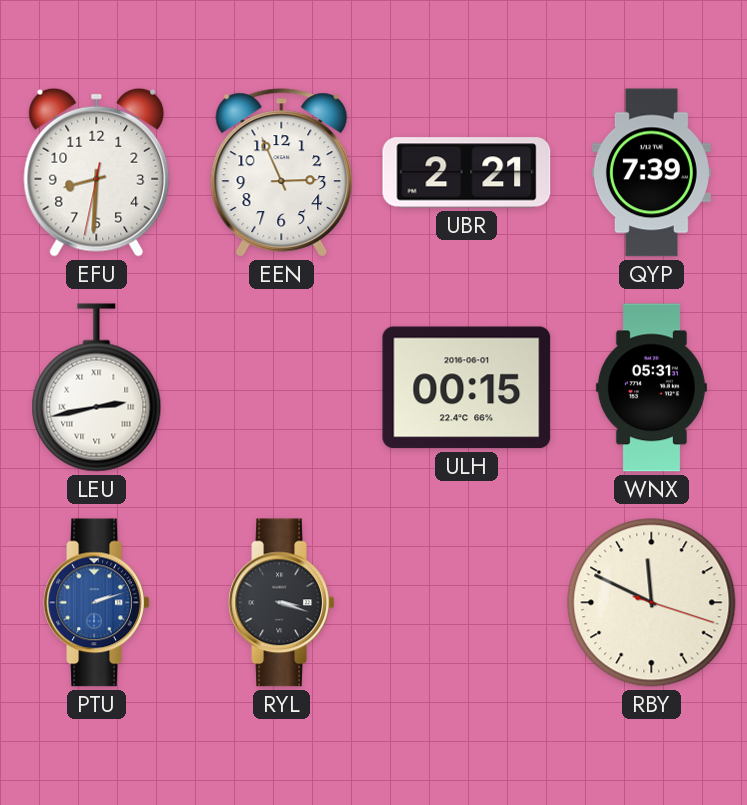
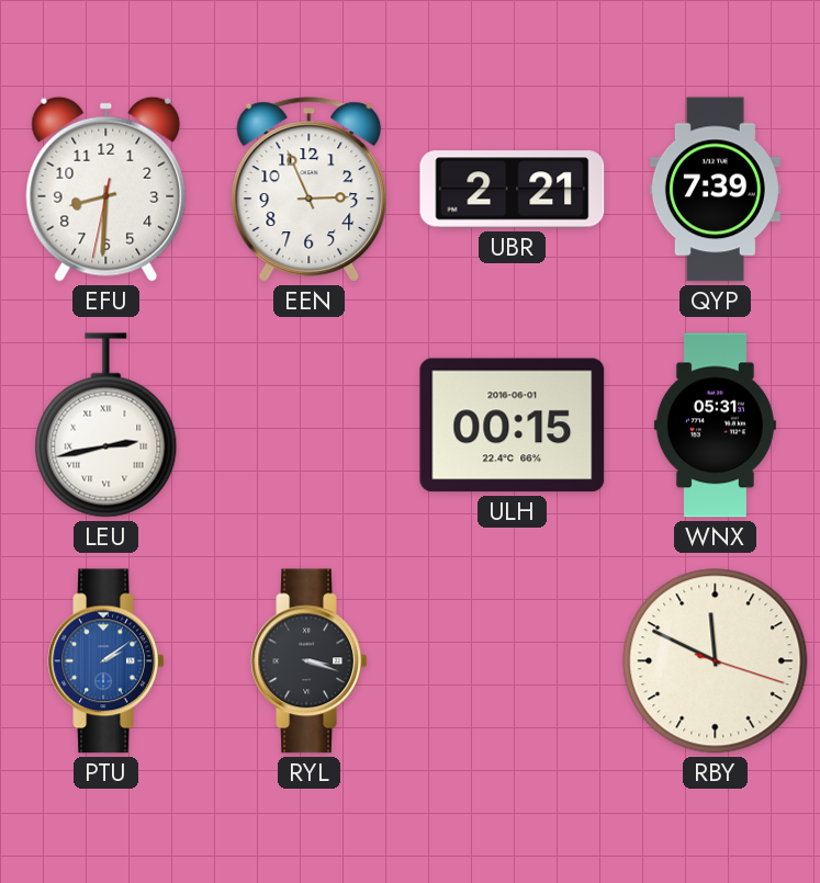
PTU: 2:12 -> 2:09 (106, 661)
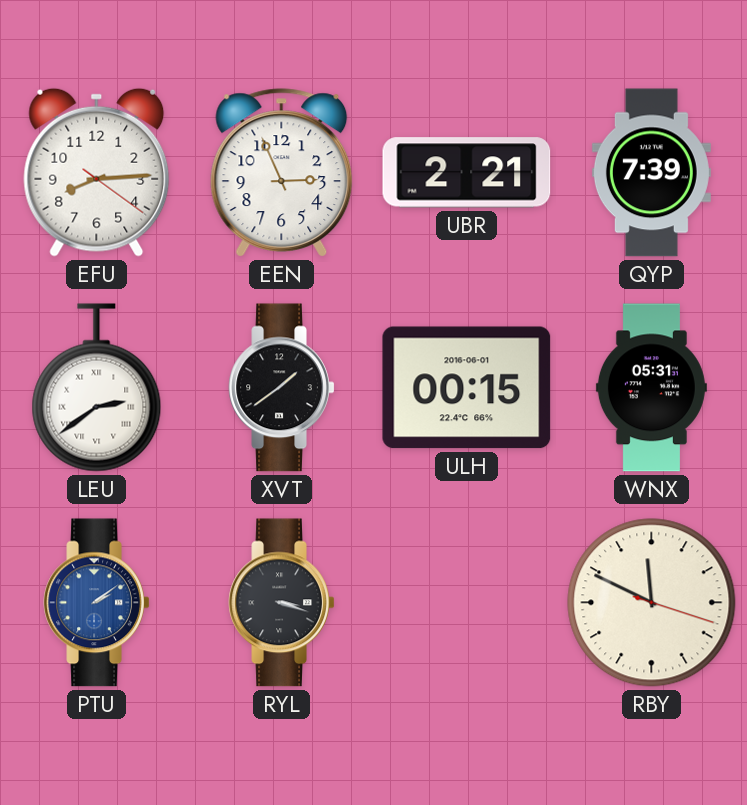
EFU: 8:30 -> 8:14 (97, 172)
LEU: 2:43 -> 2:39 (97, 388)
XVT: none -> 1:39 (282, 388)
